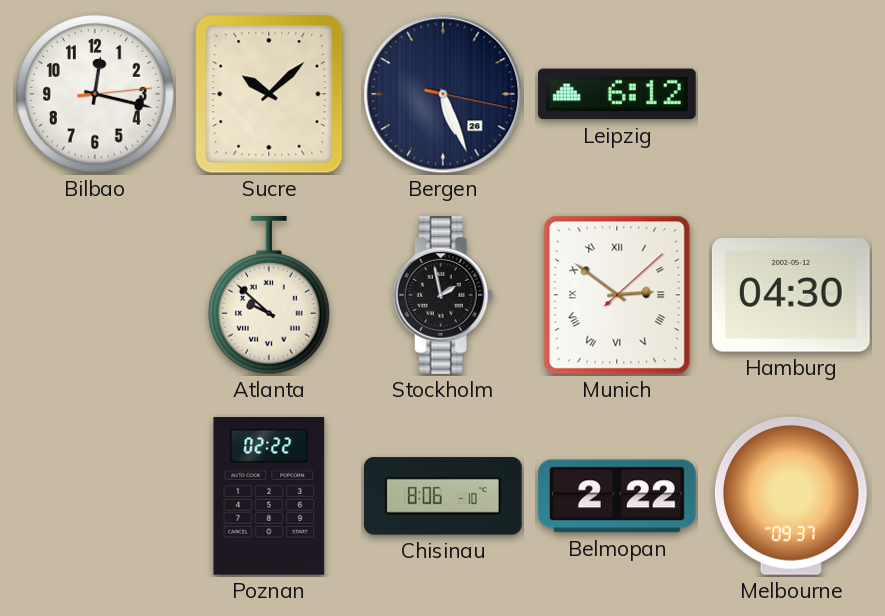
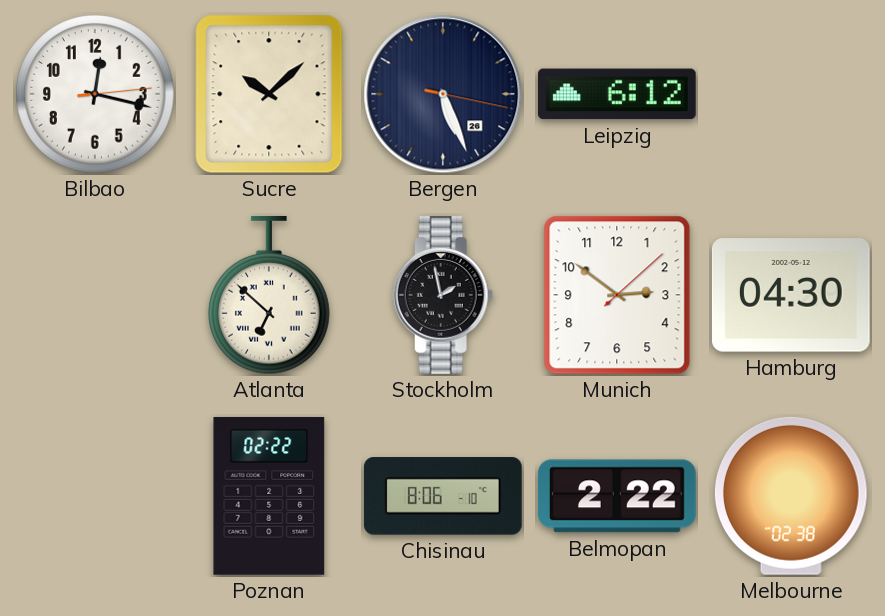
Atlanta: 9:52 -> 6:52 (270, 295)
Munich numerals: Roman -> Arabic (617, 295)
Melbourne: 09:37 -> 02:38 (791, 496)
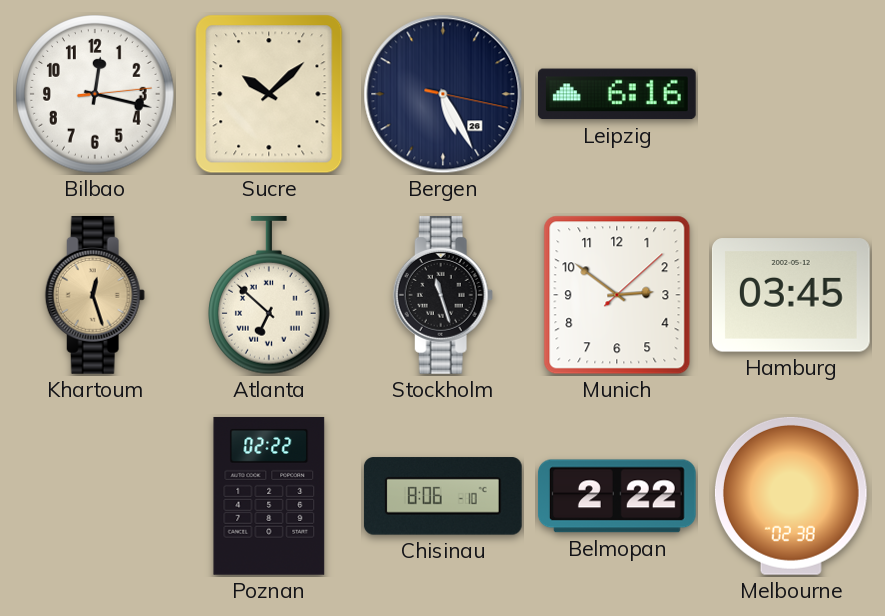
Bergen: 5:26 -> 5:25 (443, 94)
Leipzig: 6:12 -> 6:16 (617, 94)
Khartoum: none -> 12:27 (95, 295)
Stockholm: 1:58 -> 11:27 (443, 295)
Hamburg: 04:30 -> 03:45 (791, 295)
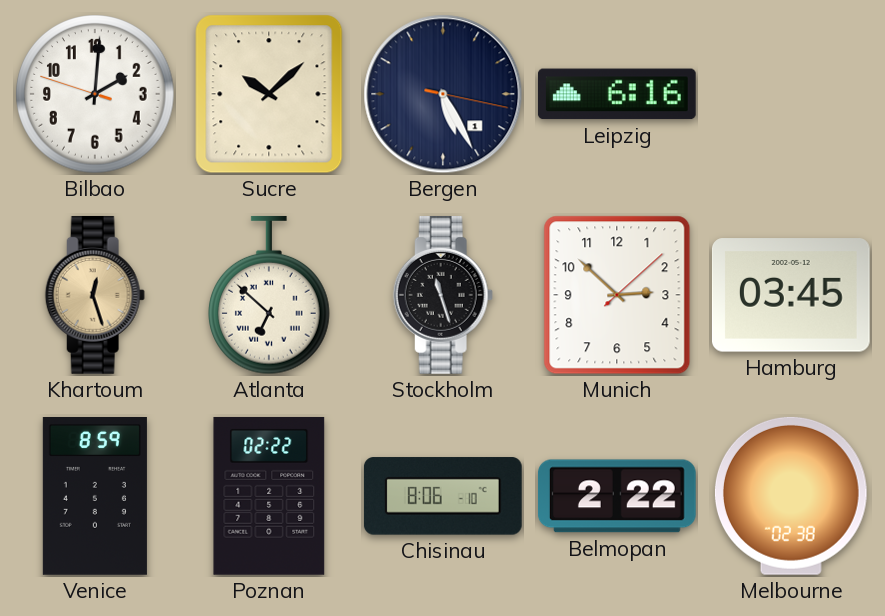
Bilbao: 12:17 -> 2:00 (95, 94)
Bergen date: 26 -> 1 (443, 94)
Munich: 2:51 -> 2:52 (617, 295)
Venice: none -> 8:59 (95, 497)
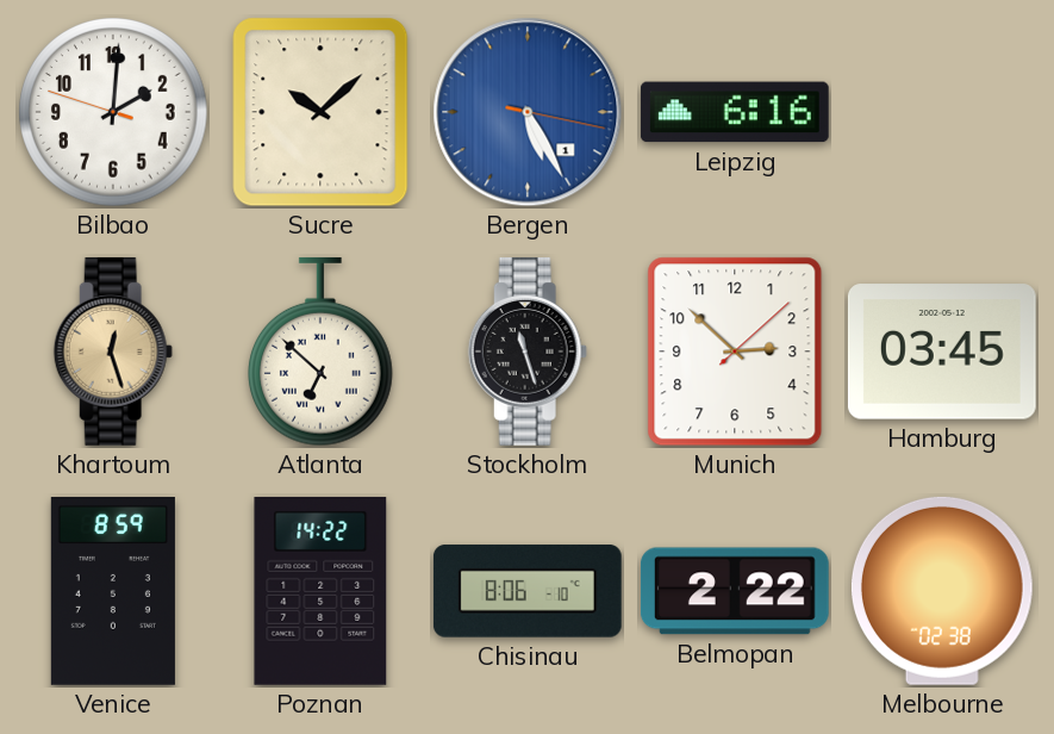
Bergen dial: navy -> blue (528, 112)
Poznan: 02:22 -> 14:22 (320, 591)
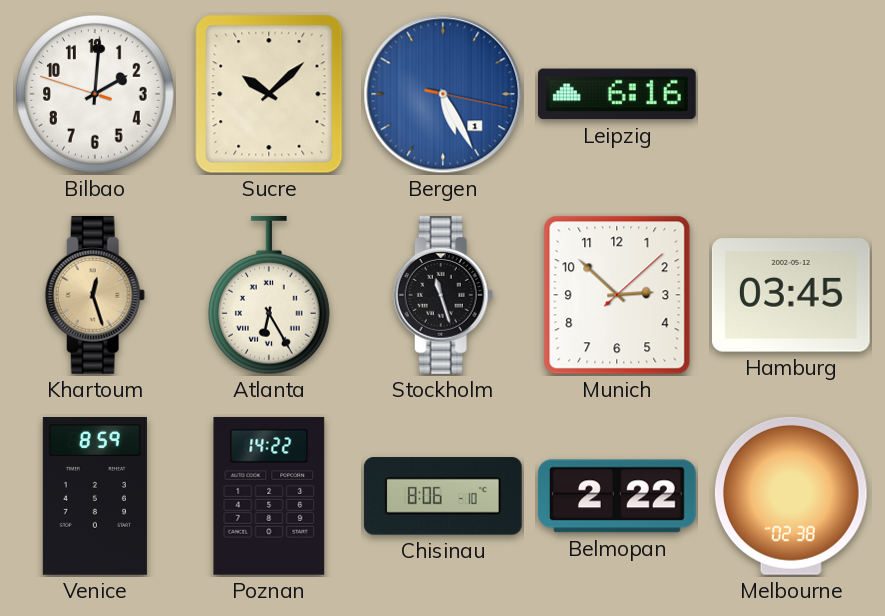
Atlanta: 6:52 -> 6:25 (270, 295)
